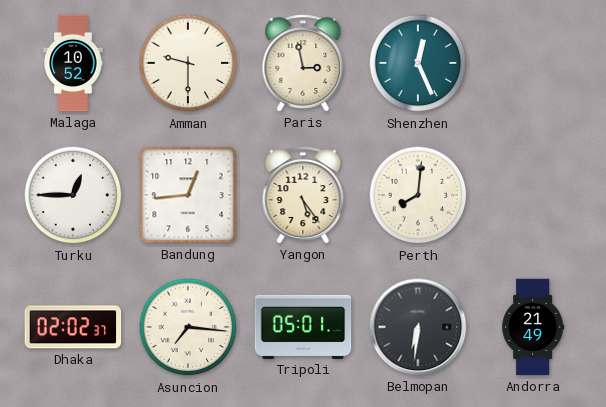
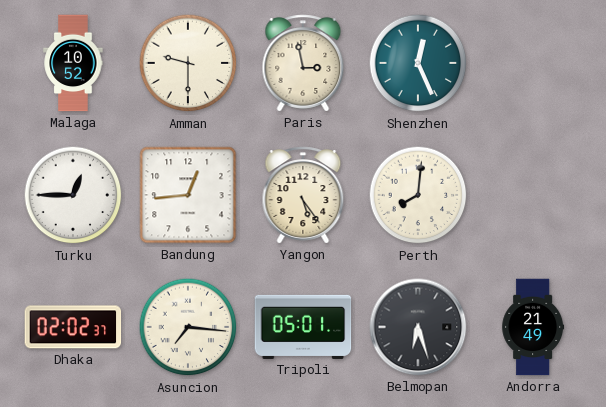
Belmopan: 6:31 -> 6:27 (418, 327)
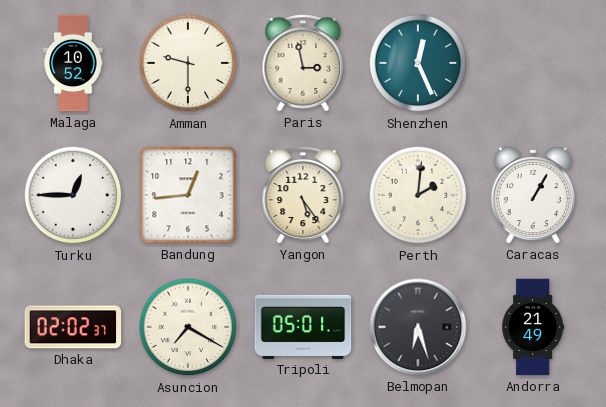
Perth: 8:01 -> 2:01 (418, 195)
Caracas: none -> 1:05 (533, 195)
Asuncion: 7:16 -> 7:20 (188, 327)
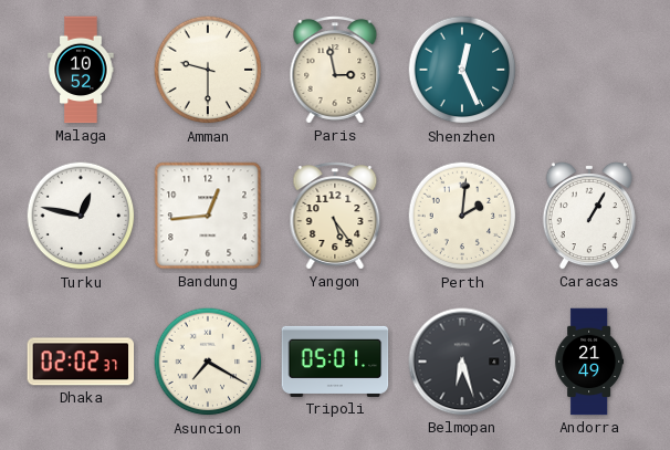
Turku: 12:45 -> 12:47 (81, 216)
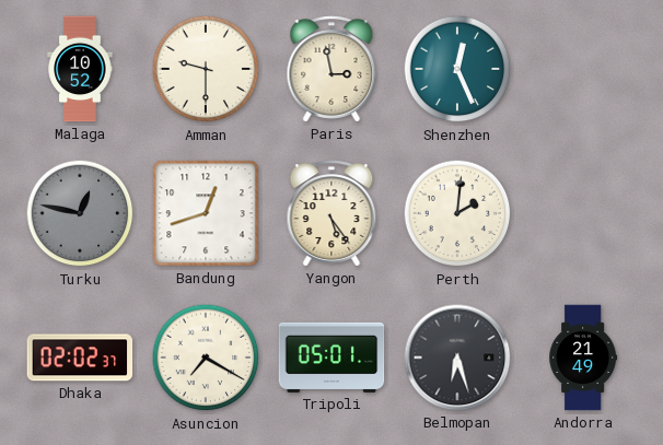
Turku dial: white -> grey (80, 213)
Bandung: 12:44 -> 12:42 (206, 213)
Caracas: 1:05 -> none (589, 216)
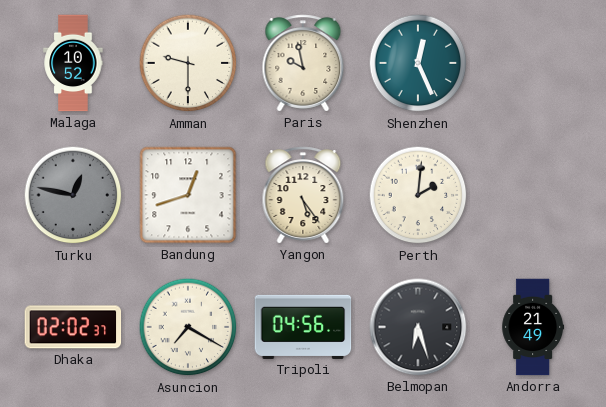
Paris: 2:58 -> 9:58 (303, 63)
Tripoli: 05:01 -> 04:56 (303, 327)
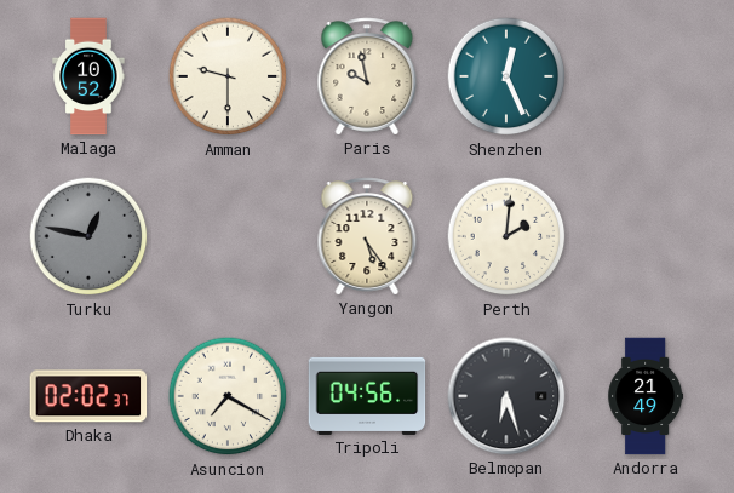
Bandung: 12:42 -> none (188, 195)
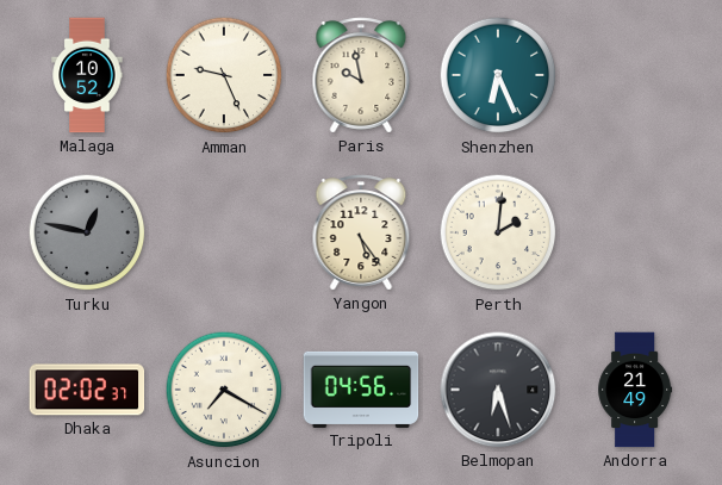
Amman: 9:30 -> 9:26 (224, 75)
Shenzhen: 12:26 -> 6:26 (498, 75)
